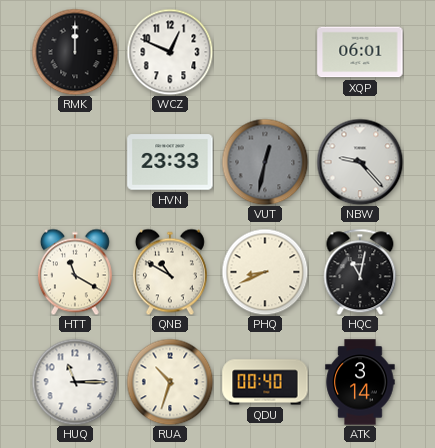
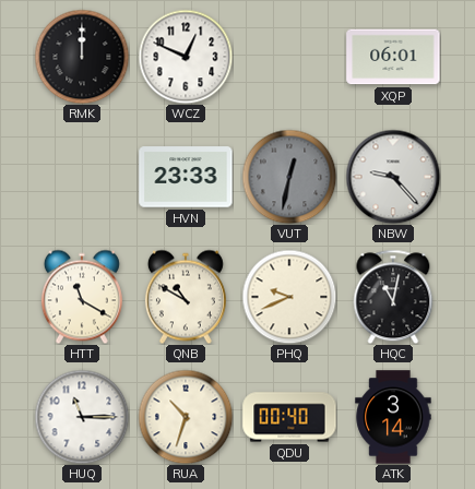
PHQ: 8:41 -> 9:41 (289, 297)
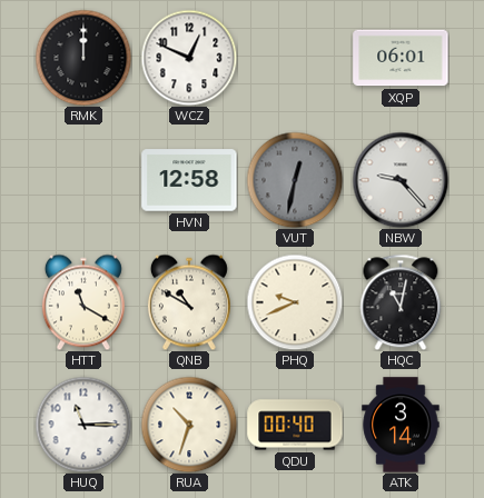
HVN: 23:33 -> 12:58 (189, 180)
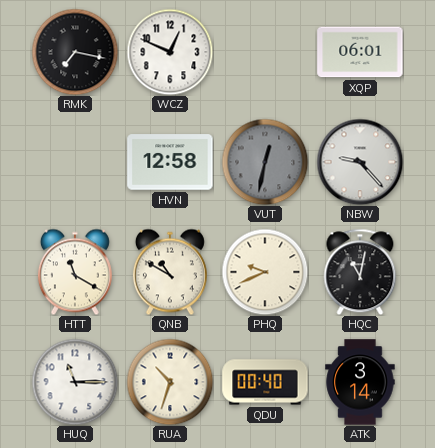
RMK: 12:00 -> 7:17 (75, 52)
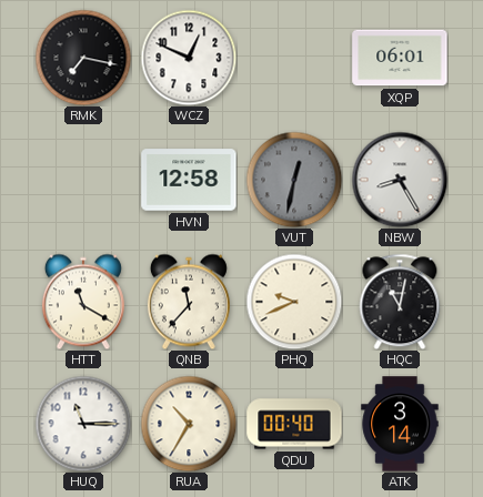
NBW: 9:23 -> 8:25 (400, 180)
QNB: 10:50 -> 11:37 (189, 302)
RUA: 10:33 -> 10:35 (189, 424)
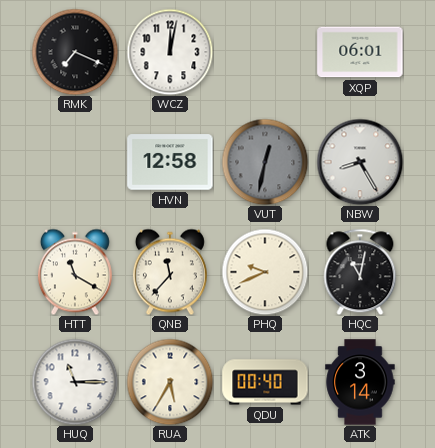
RMK: 7:17 -> 7:19 (75, 52)
WCZ: 12:49 -> 12:02 (170, 52)
RUA: 10:35 -> 5:35 (170, 382)
